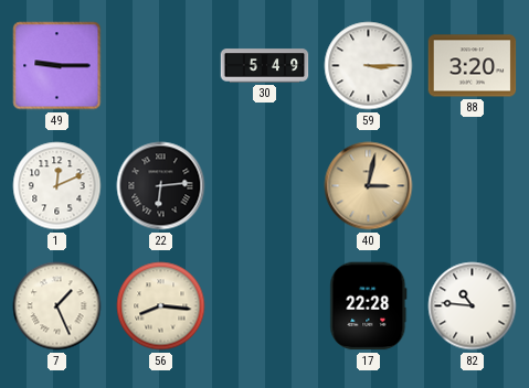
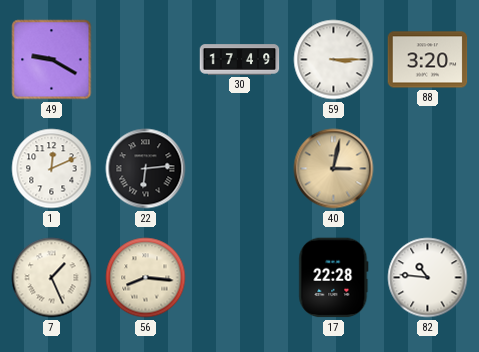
49: 9:15 -> 9:20 (52, 60)
30: 5:49 -> 17:49 (240, 60)
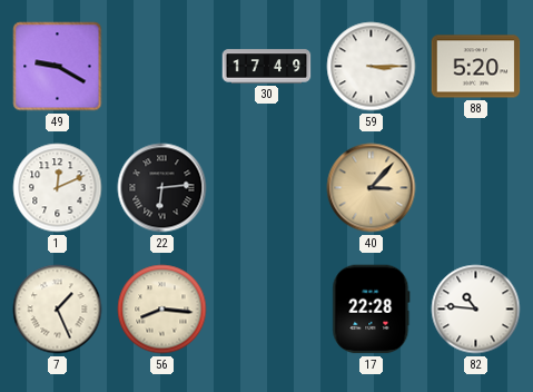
88: 3:20 -> 5:20 (476, 67)
40: 3:02 -> 3:07 (372, 188)
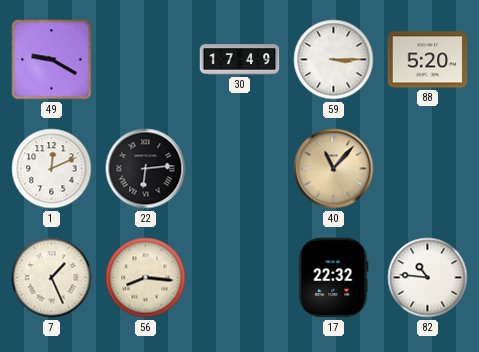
40: 3:07 -> 11:07 (334, 169)
17: 22:28 -> 22:32 (334, 278)
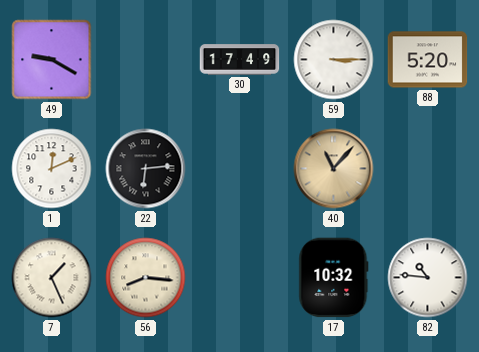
17: 22:32 -> 10:32 (334, 278)
